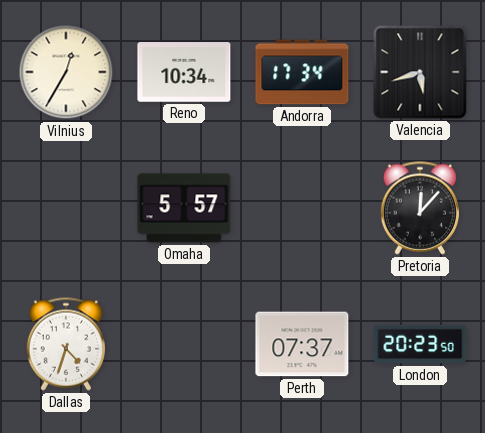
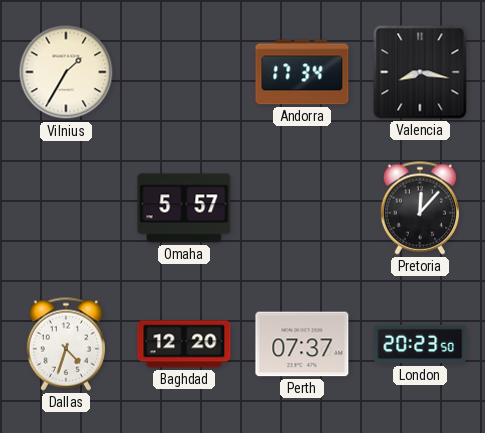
Vilnius: 12:35 -> 1:35 (66, 72)
Reno: 10:34 -> none (184, 72)
Valencia: 5:42 -> 8:17 (420, 72)
Baghdad: none -> 12:20 (184, 344)
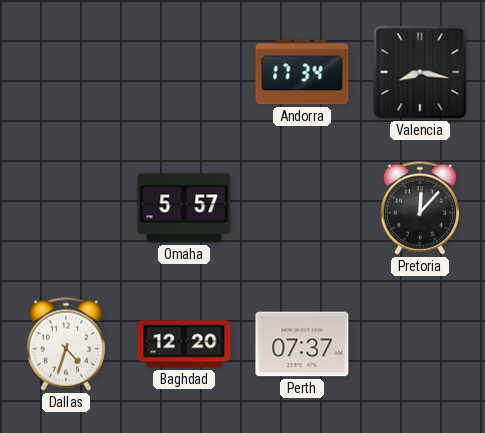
Vilnius: 1:35 -> none (66, 72)
London: 20:23 -> none (420, 344)
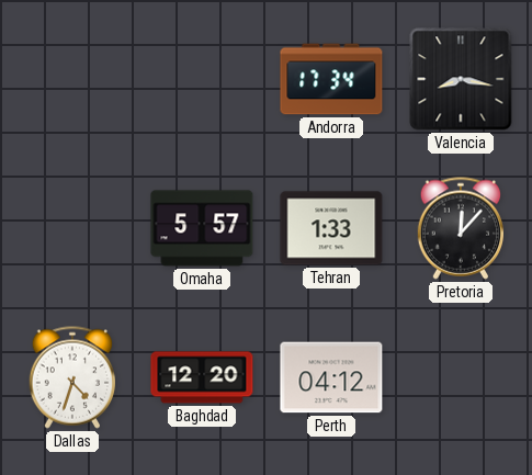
Tehran: none -> 1:33 (331, 228)
Perth: 07:37 -> 04:12 (331, 377)
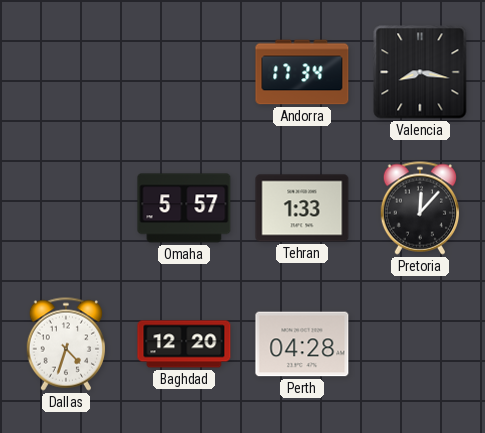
Perth: 04:12 -> 04:28 (302, 344)
